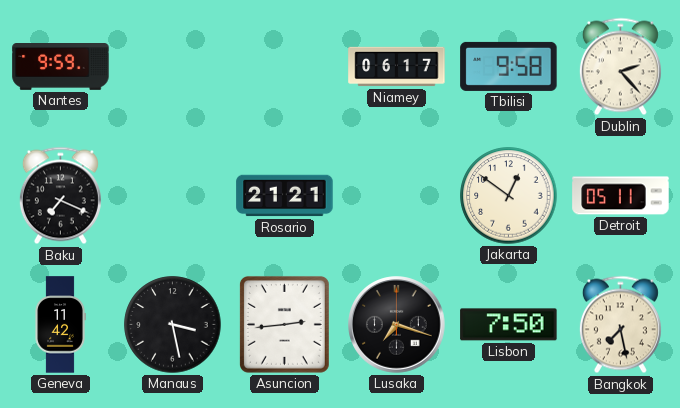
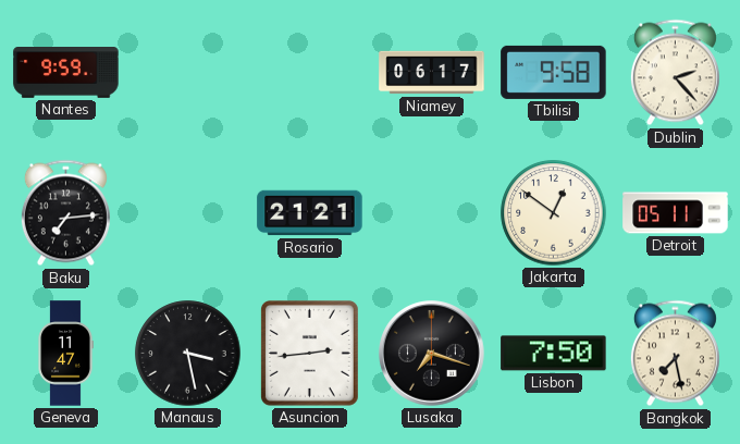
Baku: 7:19 -> 7:14 (65, 213)
Geneva: 11:42 -> 11:47 (65, 354)
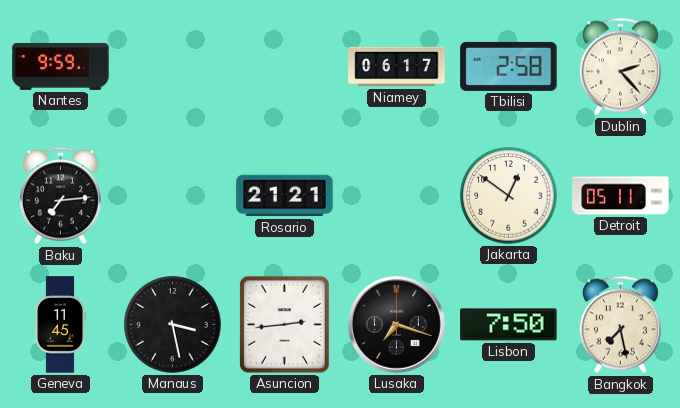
Tbilisi: 9:58 -> 2:58 (509, 66)
Geneva: 11:47 -> 11:45 (60, 325)
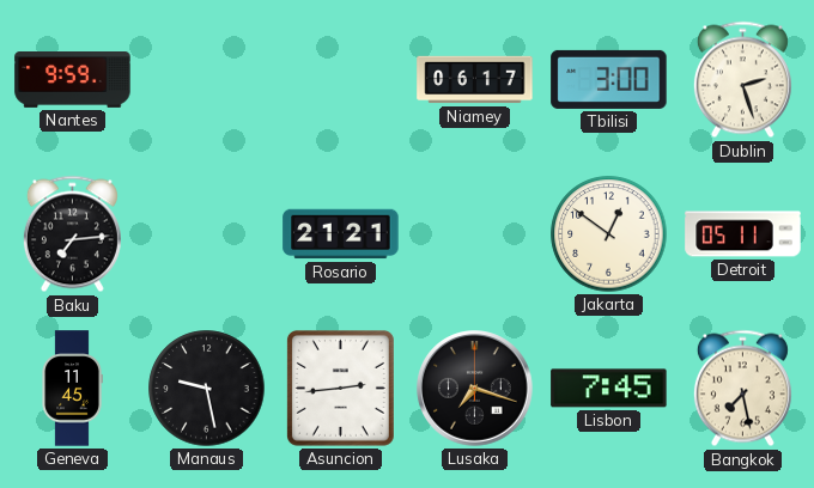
Tbilisi: 2:58 -> 3:00 (609, 79)
Dublin: 2:23 -> 2:27 (742, 80)
Manaus: 3:28 -> 9:28 (207, 389)
Lisbon: 7:50 -> 7:45 (609, 389)
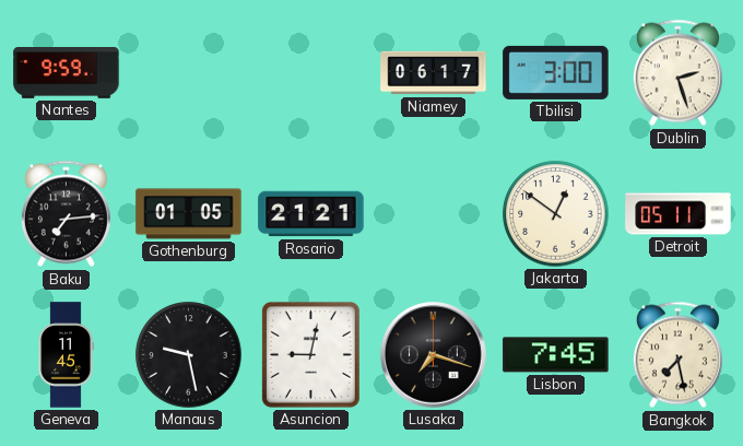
Gothenburg: none -> 01:05 (189, 214)
Asuncion: 2:44 -> 9:02 (310, 354)
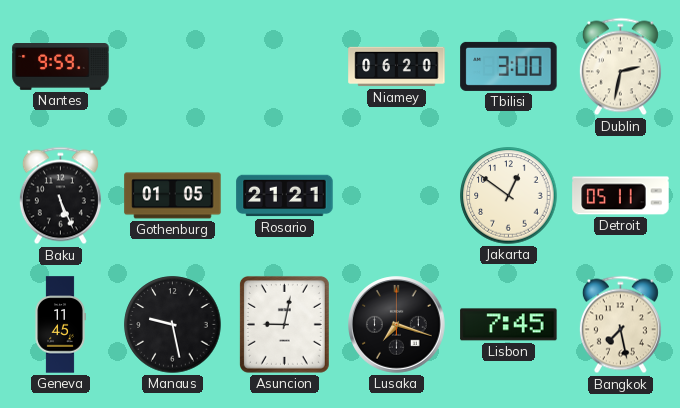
Niamey: 06:17 -> 06:20 (397, 67)
Dublin: 2:27 -> 2:32 (620, 67)
Baku: 7:14 -> 5:26 (60, 196)
